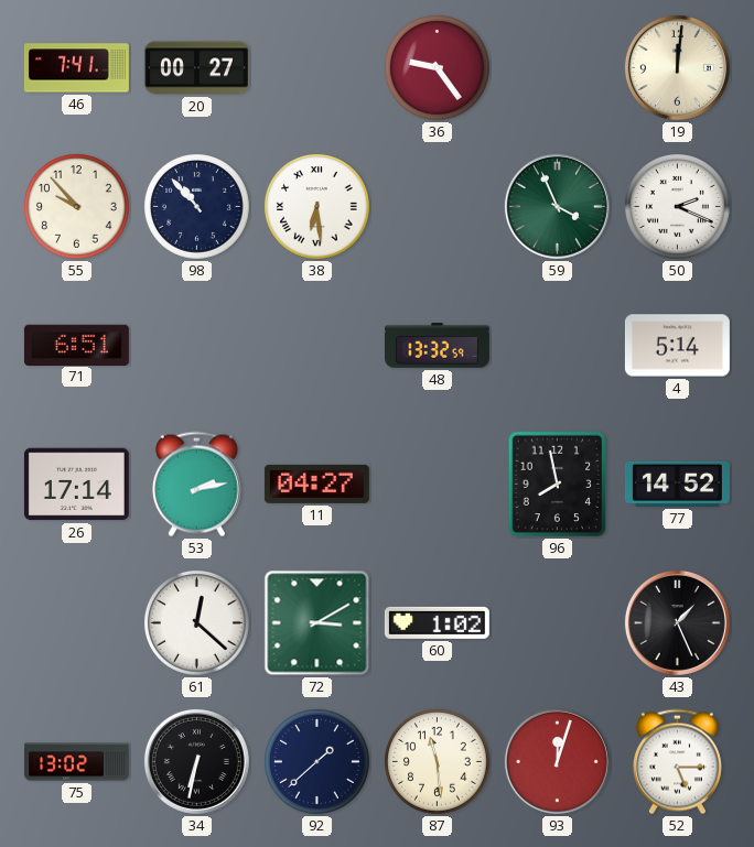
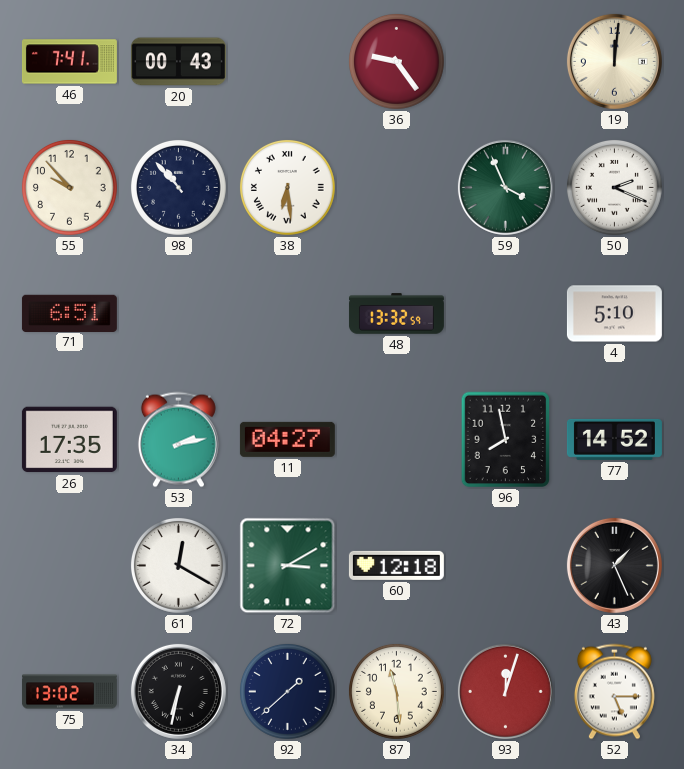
20: 00:27 -> 00:43 (178, 62)
4: 5:14 -> 5:10 (614, 314)
26: 17:14 -> 17:35 (69, 440)
61: 12:22 -> 12:20 (178, 565)
60: 1:02 -> 12:18 (396, 565)
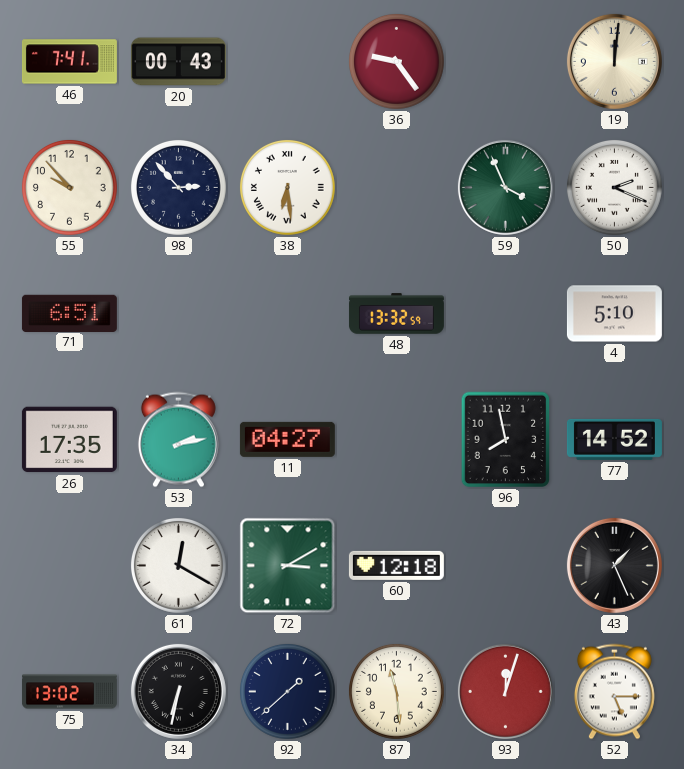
98: 10:53 -> 2:53 (178, 187)
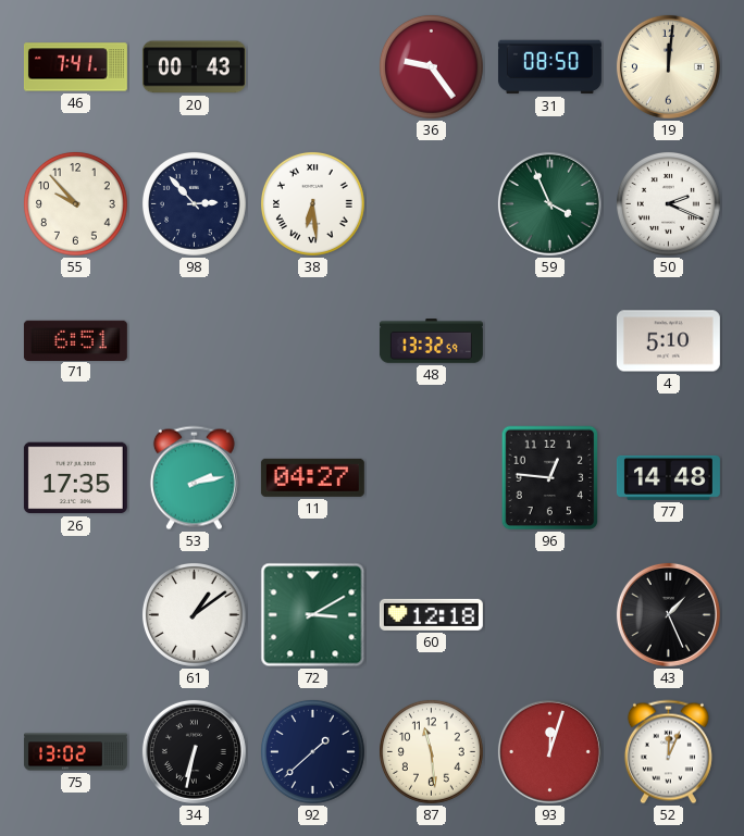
31: none -> 08:50 (549, 67)
96: 7:58 -> 12:46 (550, 478)
77: 14:52 -> 14:48 (668, 477)
61: 12:20 -> 1:09 (194, 614)
52: 5:15 -> 12:04 (668, 752)
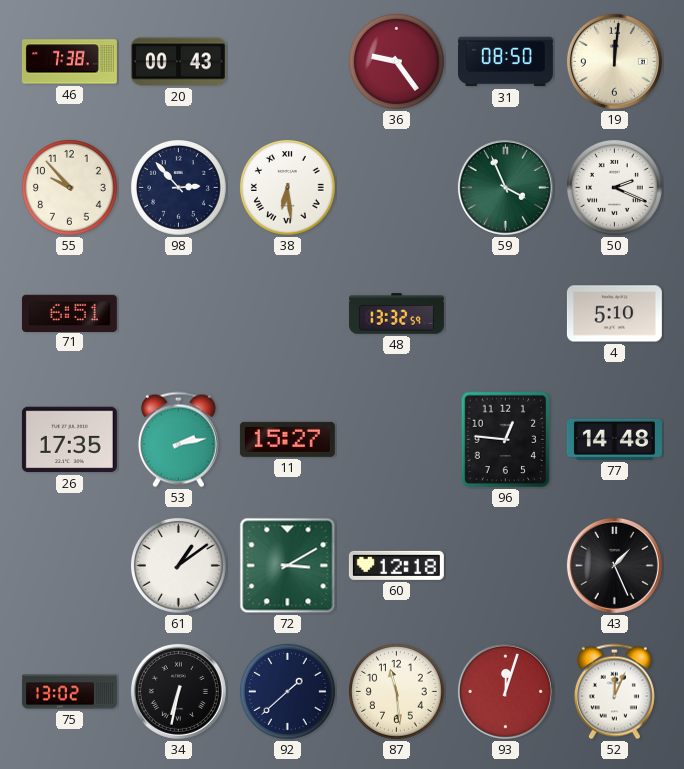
46: 7:41 -> 7:38 (69, 62)
11: 04:27 -> 15:27 (287, 439)
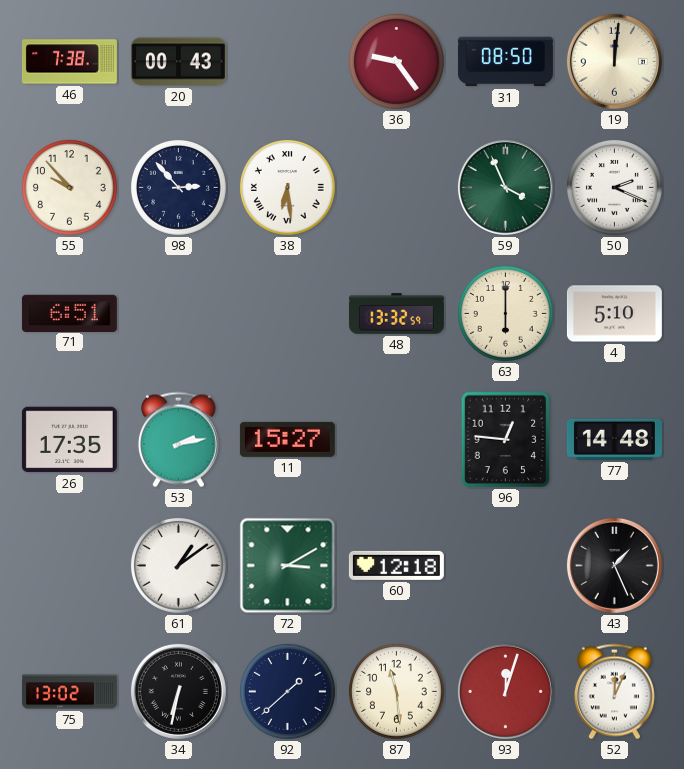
63: none -> 6:00 (505, 313)
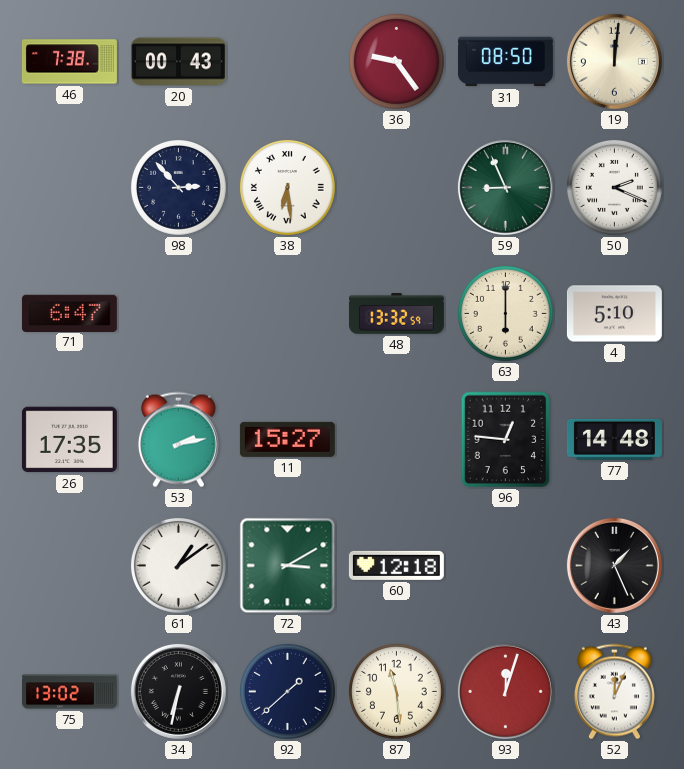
55: 9:53 -> none (69, 187)
59: 3:56 -> 8:56 (505, 187)
71: 6:51 -> 6:47 (69, 313)
